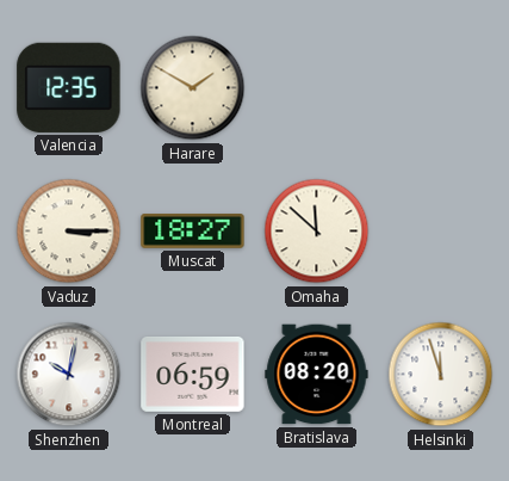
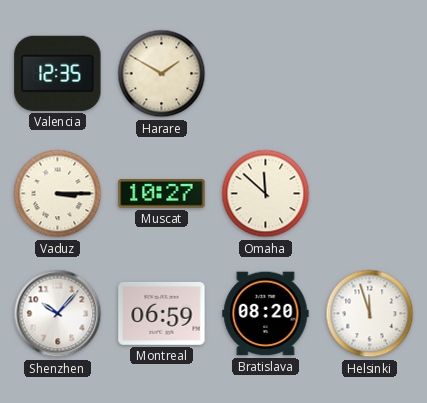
Muscat: 18:27 -> 10:27 (162, 194)
Shenzhen: 10:02 -> 10:07 (58, 314)
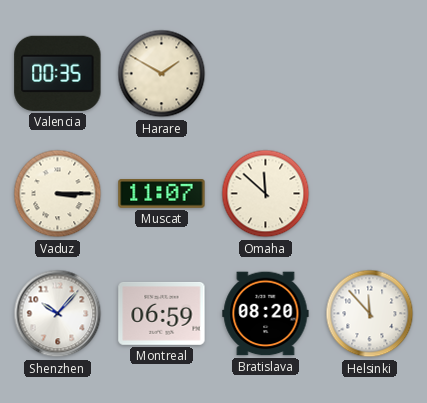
Valencia: 12:35 -> 00:35 (58, 73)
Muscat: 10:27 -> 11:07 (162, 194)
Helsinki: 11:57 -> 11:53 (370, 314)
